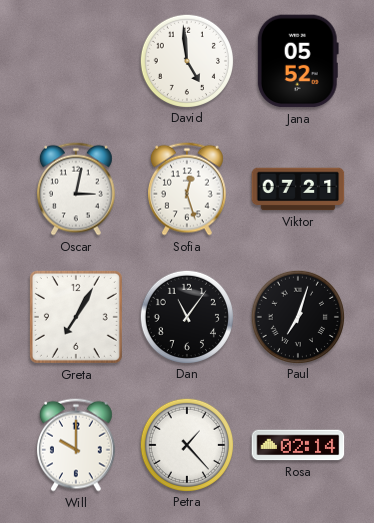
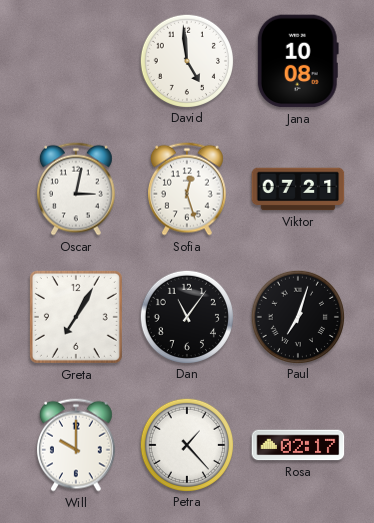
Jana: 05:52 -> 10:08 (298, 61)
Rosa: 02:14 -> 02:17 (298, 445)
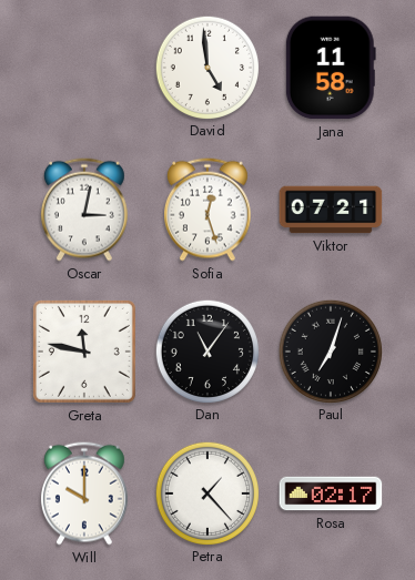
Jana: 10:08 -> 11:58 (331, 68)
Greta: 7:05 -> 11:47 (84, 352)
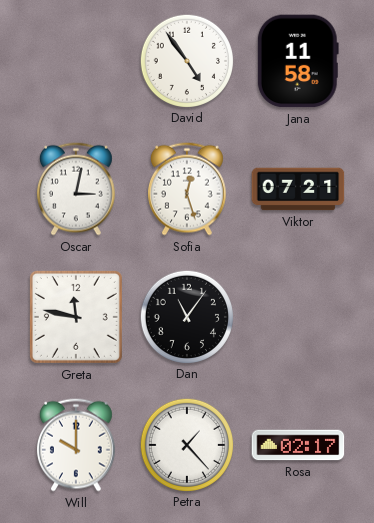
David: 4:59 -> 4:54 (186, 60)
Paul: 7:03 -> none (330, 350)
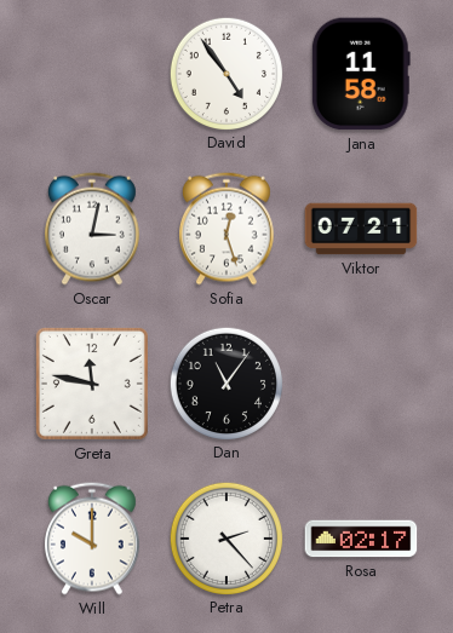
Petra: 1:23 -> 2:23 (225, 537)
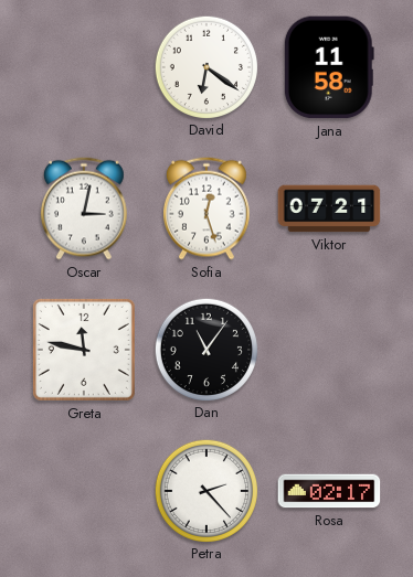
David: 4:54 -> 6:21 (205, 66)
Will: 10:00 -> none (92, 539)
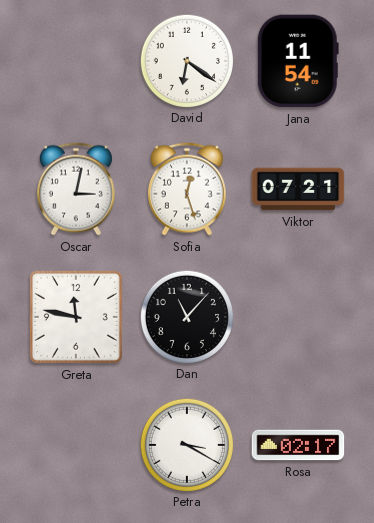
Jana: 11:58 -> 11:54 (298, 61)
Dan: 11:06 -> 11:07 (186, 316)
Petra: 2:23 -> 3:20 (186, 444)
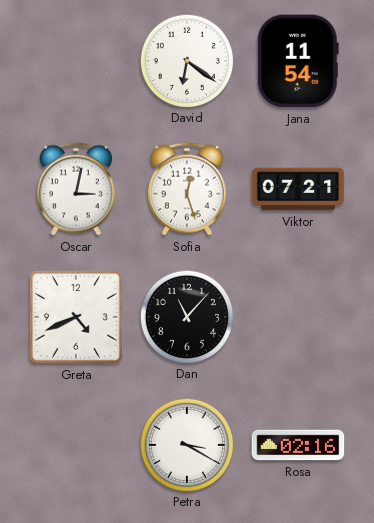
Greta: 11:47 -> 4:41 (76, 317)
Rosa: 02:17 -> 02:16 (298, 445)
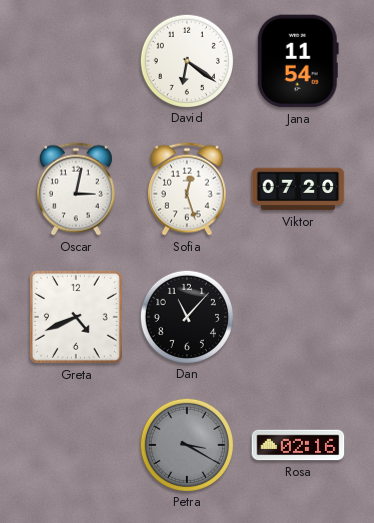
Viktor: 07:21 -> 07:20 (298, 189)
Petra dial: white -> grey (186, 444)
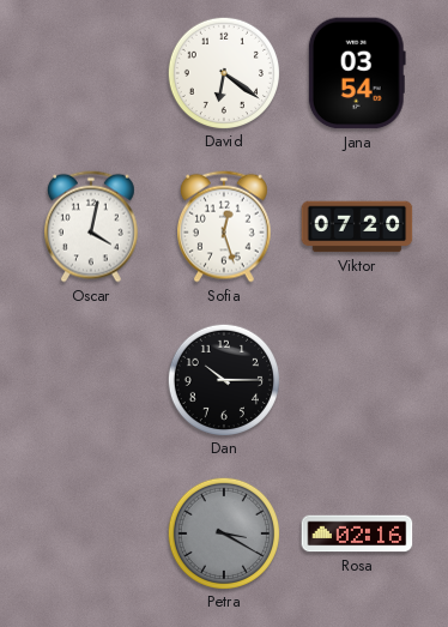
Jana: 11:54 -> 03:54 (357, 73)
Oscar: 3:02 -> 4:02 (91, 227)
Greta: 4:41 -> none (76, 317)
Dan: 11:07 -> 10:15 (223, 379)
